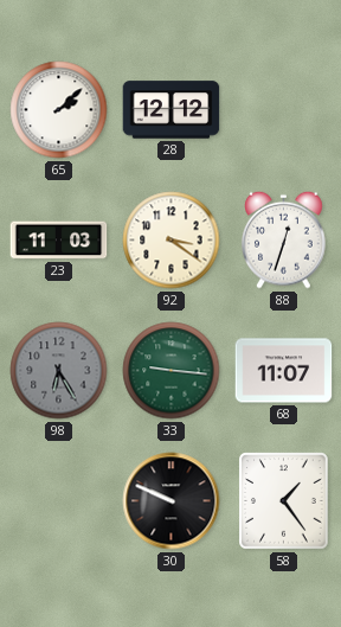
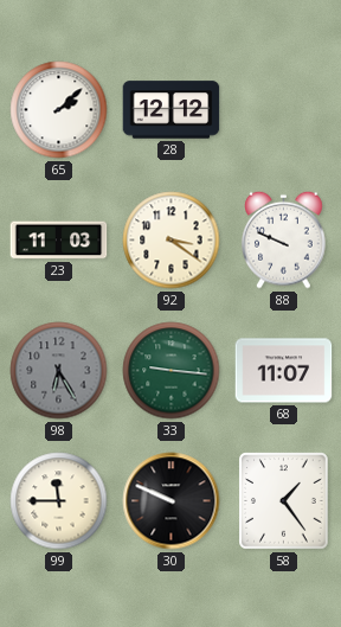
88: 12:33 -> 9:49 (284, 239)
99: none -> 11:45 (59, 501)
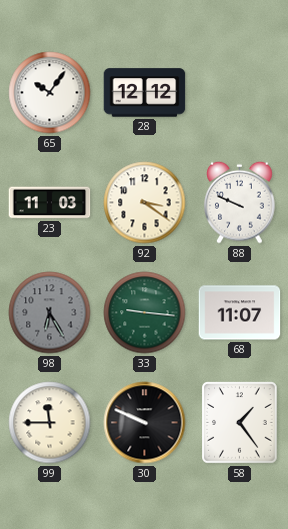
65: 2:08 -> 10:06 (50, 93)
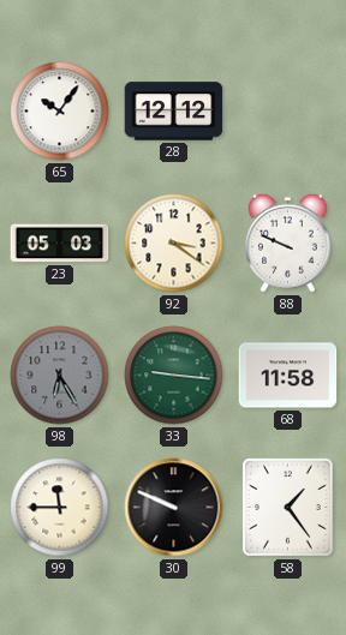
23: 11:03 -> 05:03 (60, 244)
68: 11:07 -> 11:58 (288, 376)
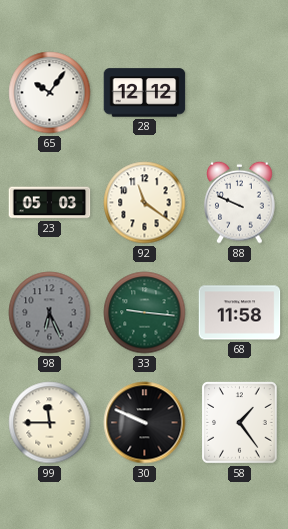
92: 3:21 -> 11:21 (145, 203)
98: 6:25 -> 6:26 (50, 313)
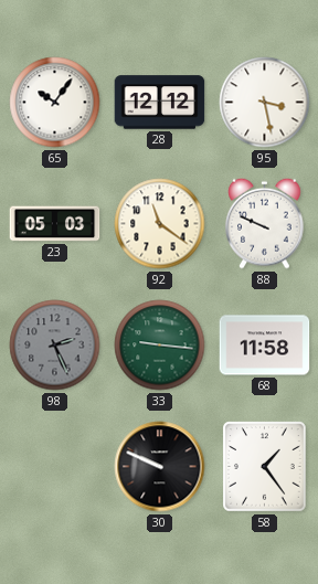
95: none -> 3:28 (265, 103)
98: 6:26 -> 2:26 (55, 346)
99: 11:45 -> none (50, 423)
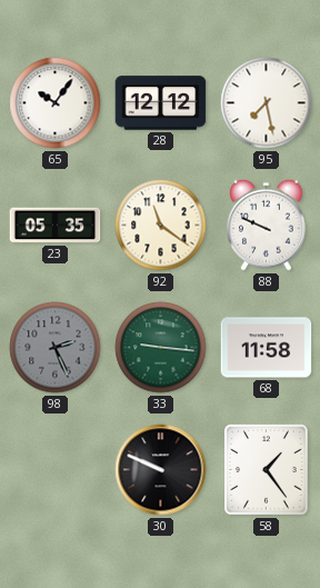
95: 3:28 -> 7:28 (267, 103)
23: 05:03 -> 05:35 (56, 226)
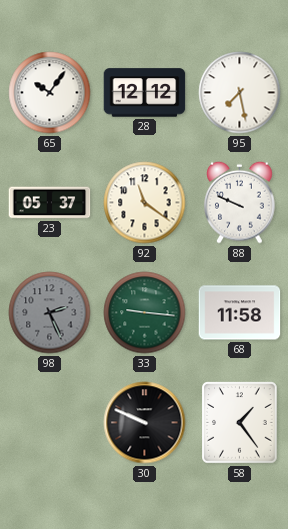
23: 05:35 -> 05:37 (50, 203)
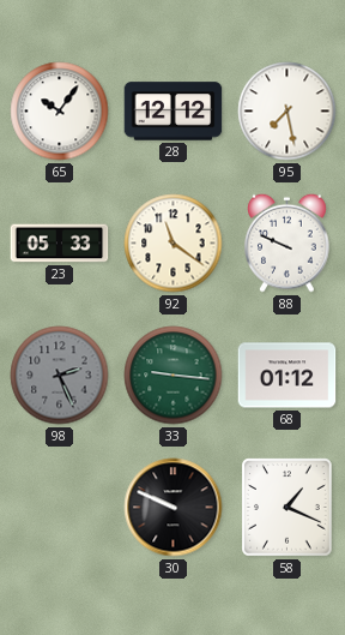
23: 05:37 -> 05:33 (60, 244)
68: 11:58 -> 01:12 (287, 376)
58: 1:24 -> 1:19 (287, 508)
